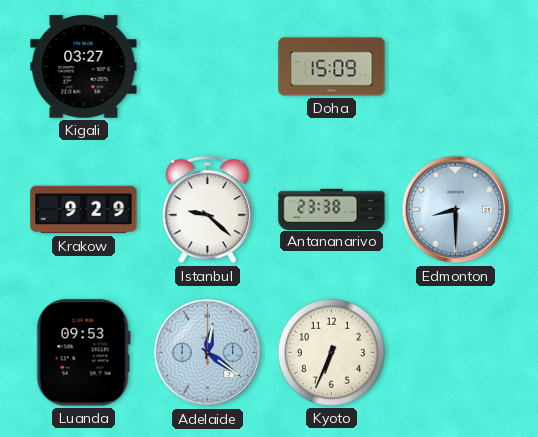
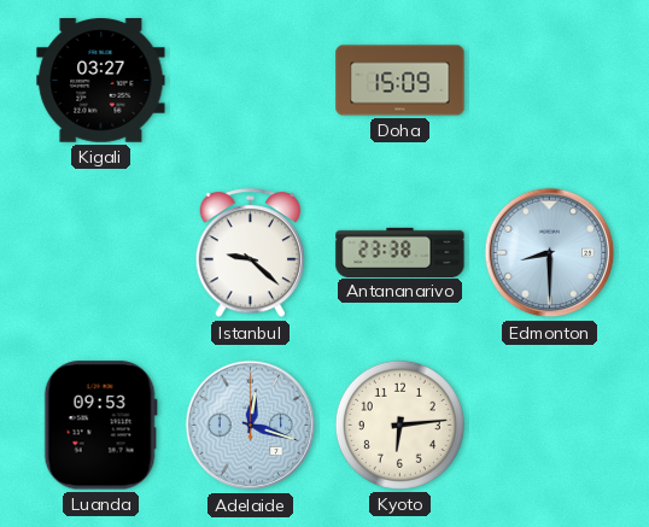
Krakow: 9:29 -> none (84, 210)
Adelaide: 12:21 -> 12:18 (251, 426)
Kyoto: 6:34 -> 6:14 (399, 424)
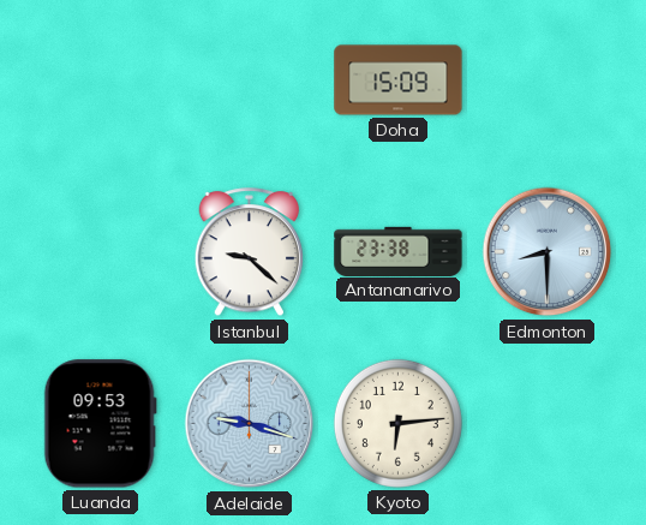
Kigali: 03:27 -> none (101, 81)
Adelaide: 12:18 -> 9:18 (250, 424)
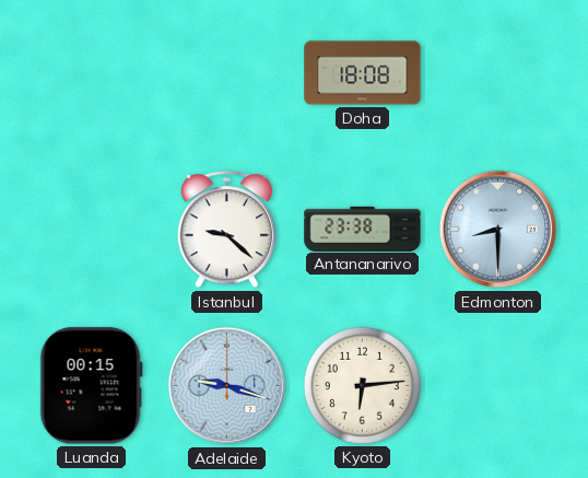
Doha: 15:09 -> 18:08 (363, 73)
Luanda: 09:53 -> 00:15 (91, 386)
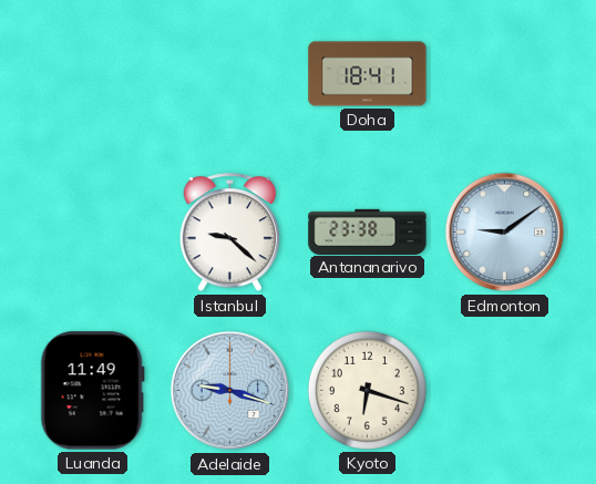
Doha: 18:08 -> 18:41 (368, 74)
Edmonton: 8:30 -> 9:09 (505, 233)
Luanda: 00:15 -> 11:49 (92, 391)
Kyoto: 6:14 -> 6:18 (367, 390)
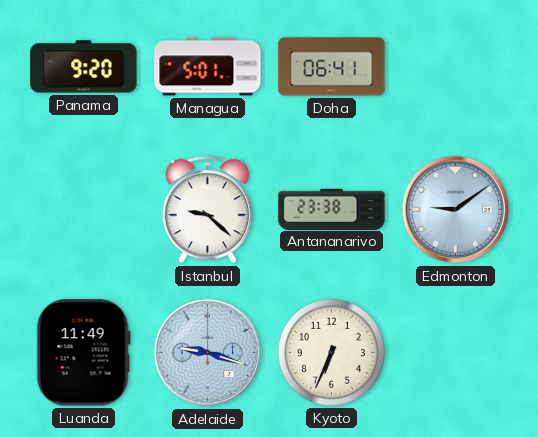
Panama: none -> 9:20 (84, 67)
Managua: none -> 5:01 (208, 67)
Doha: 18:41 -> 06:41 (332, 67)
Kyoto: 6:18 -> 6:34 (331, 352)
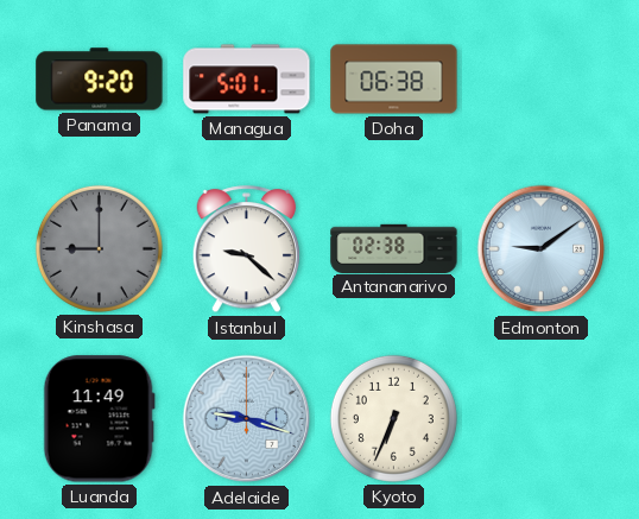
Doha: 06:41 -> 06:38 (394, 80)
Kinshasa: none -> 9:00 (99, 248)
Antananarivo: 23:38 -> 02:38 (394, 248)
